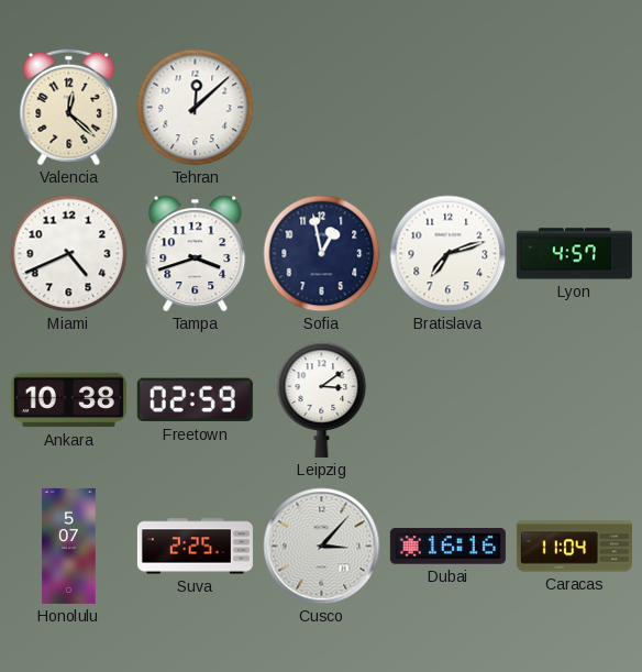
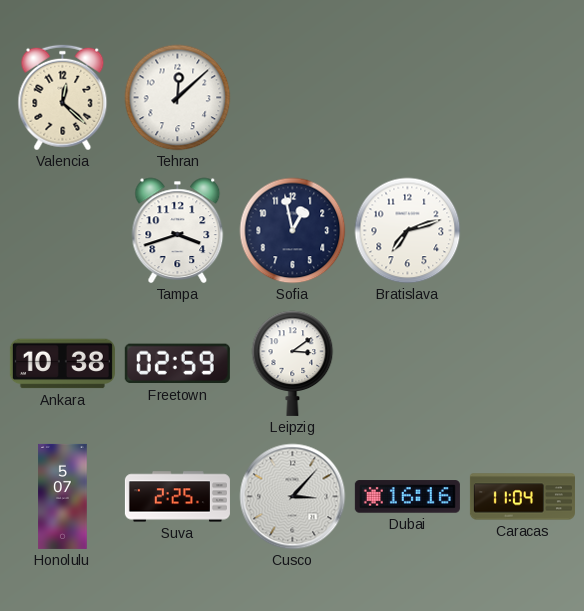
Miami: 4:41 -> none (69, 254)
Lyon: 4:57 -> none (574, 254)
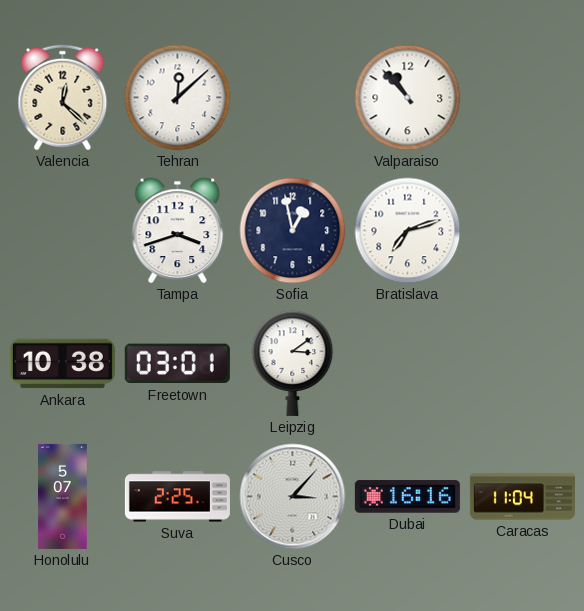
Valparaiso: none -> 10:53 (408, 98)
Freetown: 02:59 -> 03:01 (177, 364)
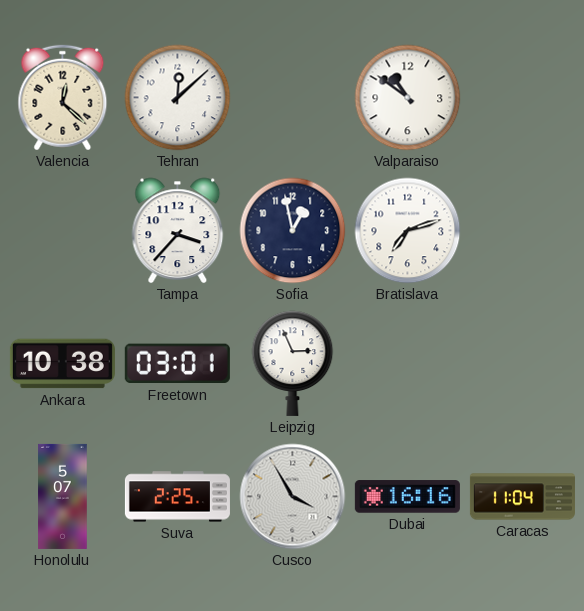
Valparaiso: 10:53 -> 10:51 (408, 98)
Tampa: 3:42 -> 3:37 (178, 230)
Leipzig: 3:09 -> 2:56 (293, 363)
Cusco: 3:07 -> 3:55 (293, 497)
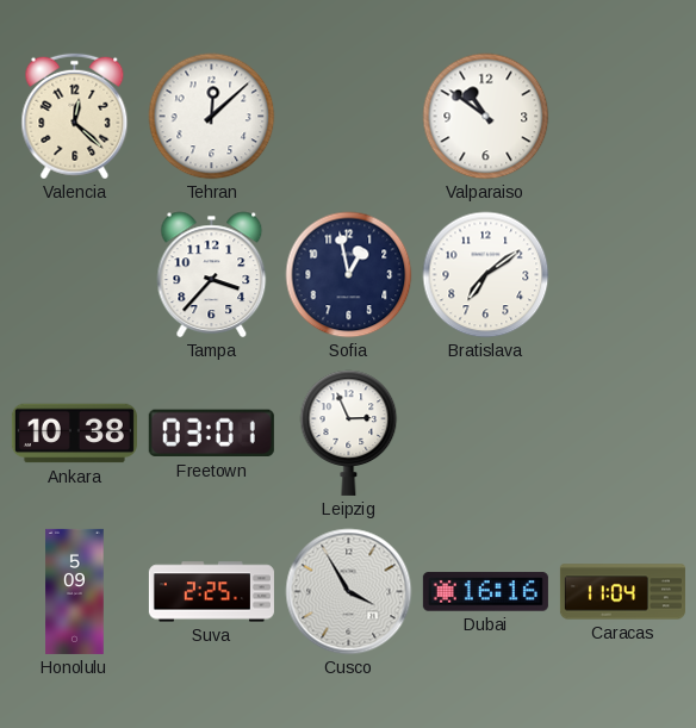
Bratislava: 7:12 -> 7:09 (486, 275)
Honolulu: 5:07 -> 5:09 (75, 591)
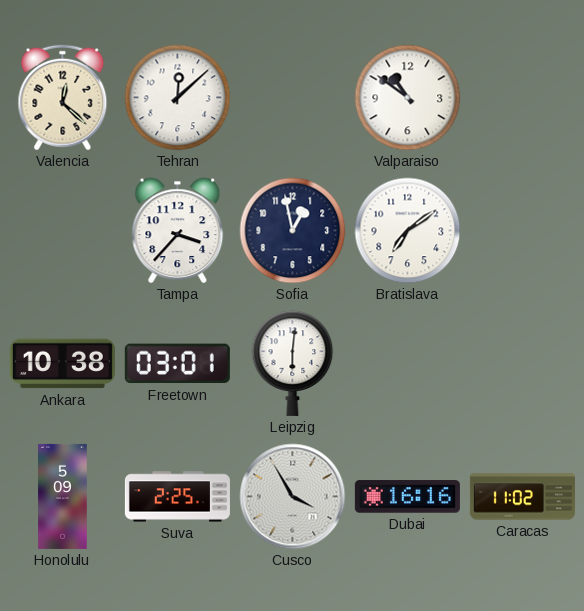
Leipzig: 2:56 -> 6:01 (293, 363)
Caracas: 11:04 -> 11:02 (522, 497)
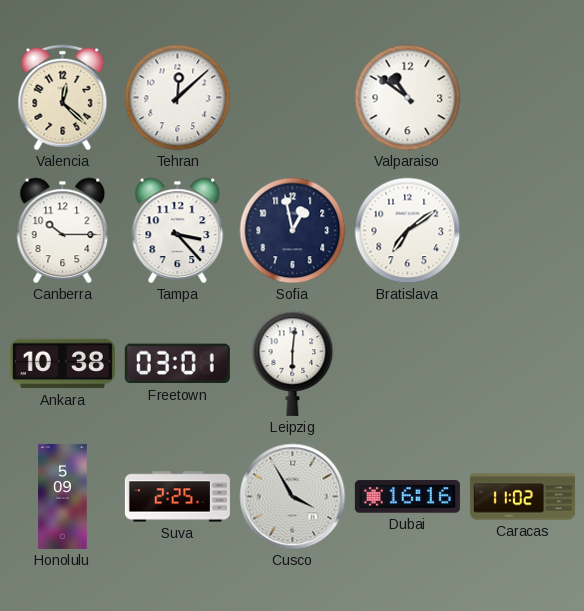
Canberra: none -> 10:15 (63, 230)
Tampa: 3:37 -> 3:23 (178, 230)
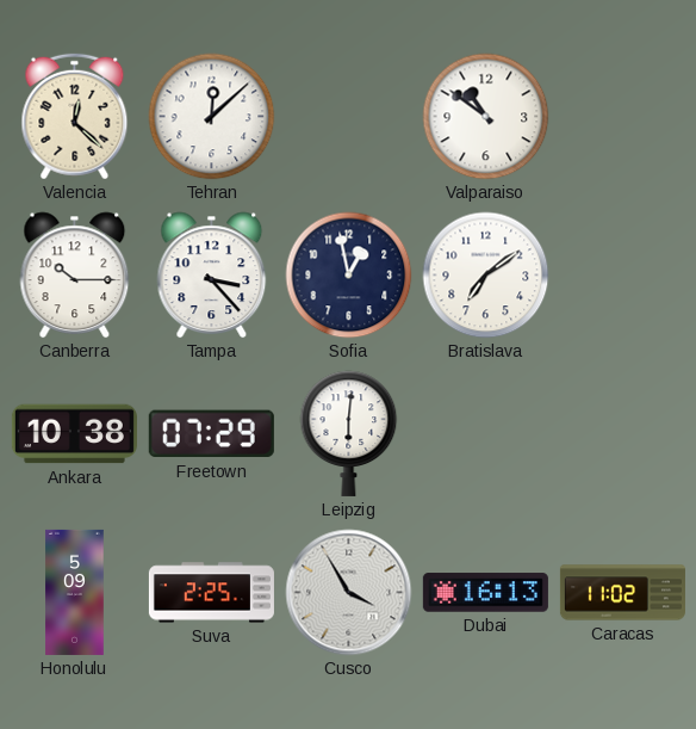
Freetown: 03:01 -> 07:29 (211, 434)
Dubai: 16:16 -> 16:13 (485, 593)
